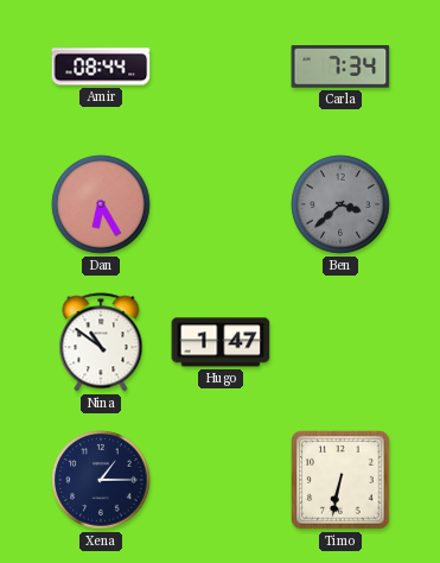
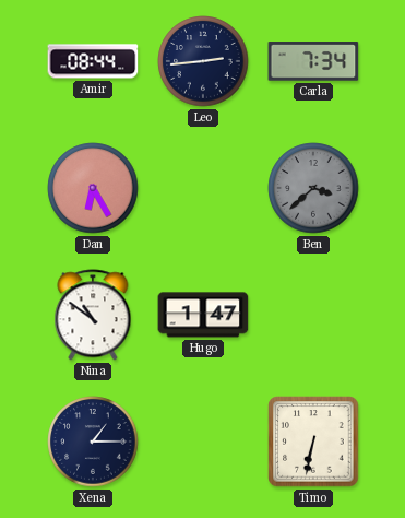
Leo: none -> 2:44 (203, 61)
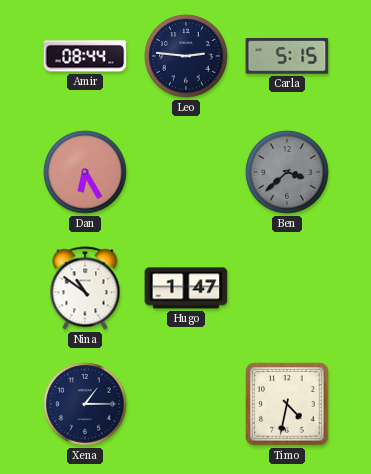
Leo: 2:44 -> 2:46 (186, 56)
Carla: 7:34 -> 5:15 (287, 56)
Timo: 6:32 -> 4:32 (287, 404)
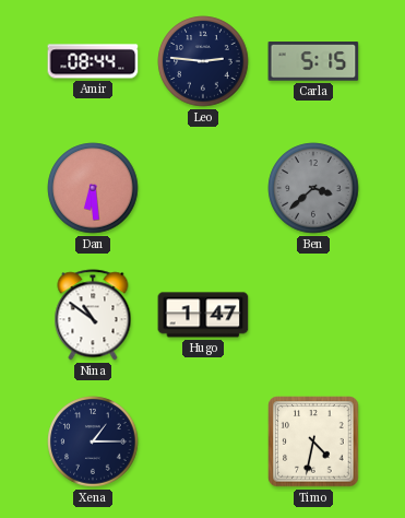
Dan: 6:25 -> 6:29 (93, 188)
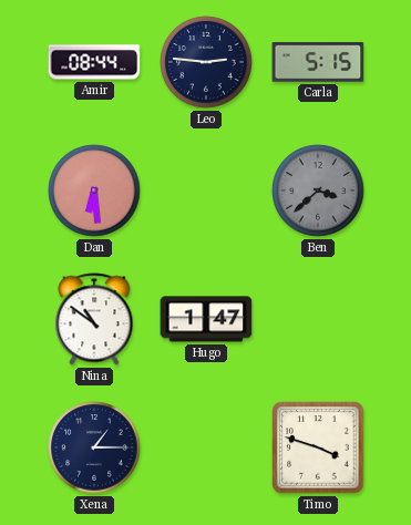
Timo: 4:32 -> 3:48 (318, 447)
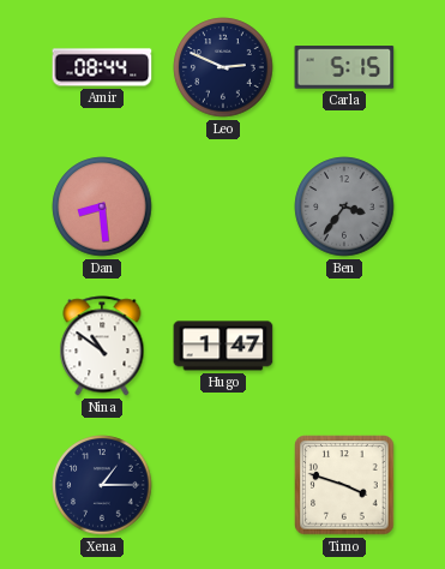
Leo: 2:46 -> 2:49 (223, 67)
Dan: 6:29 -> 8:29 (102, 206)
Ben: 3:38 -> 3:36 (344, 206)
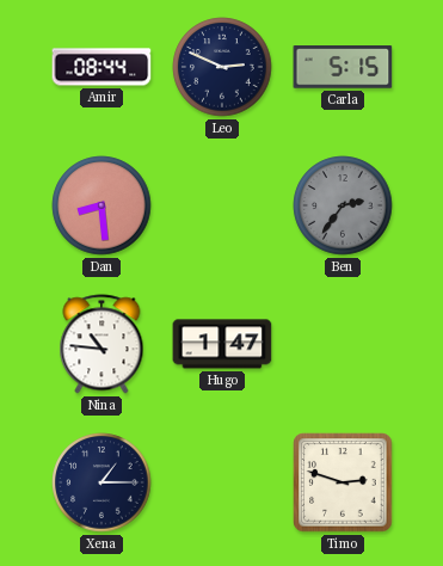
Ben: 3:36 -> 2:36 (343, 205)
Nina: 10:51 -> 10:46 (101, 344)
Timo: 3:48 -> 2:48 (343, 482)
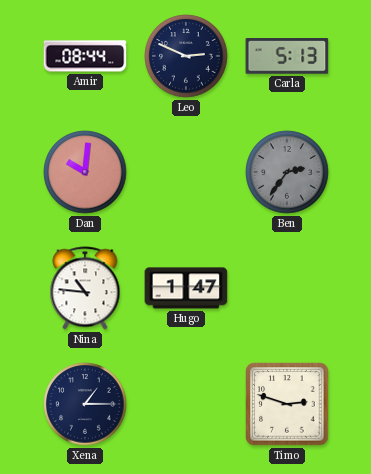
Carla: 5:15 -> 5:13 (287, 56)
Dan: 8:29 -> 10:01 (85, 172)
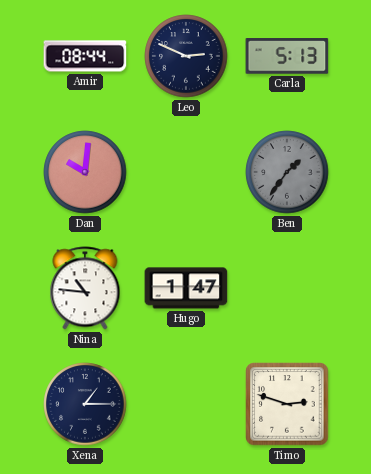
Ben: 2:36 -> 1:36 (287, 172)
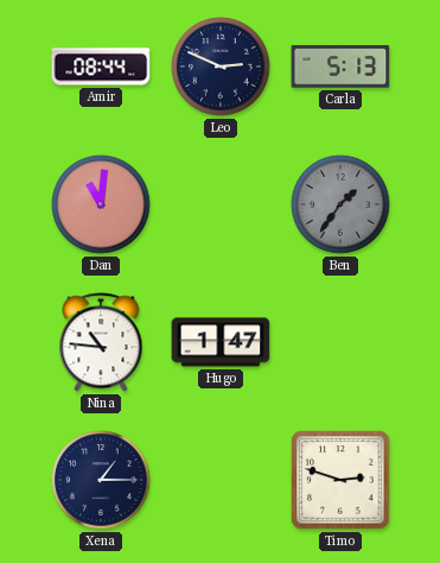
Dan: 10:01 -> 11:01 (101, 204)
